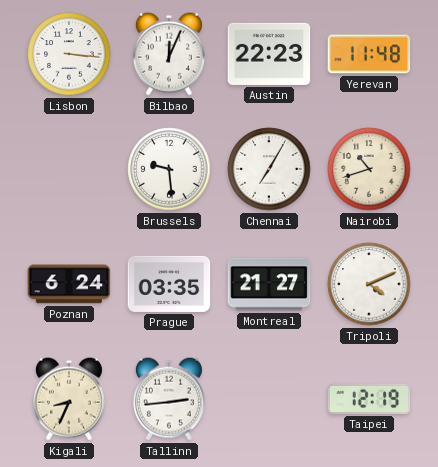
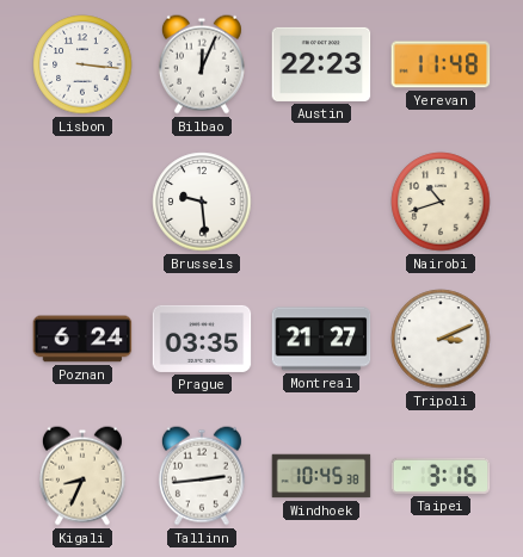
Chennai: 7:05 -> none (269, 169)
Tripoli: 4:11 -> 3:11 (441, 339)
Windhoek: none -> 10:45 (321, 476)
Taipei: 12:19 -> 3:16 (441, 476)
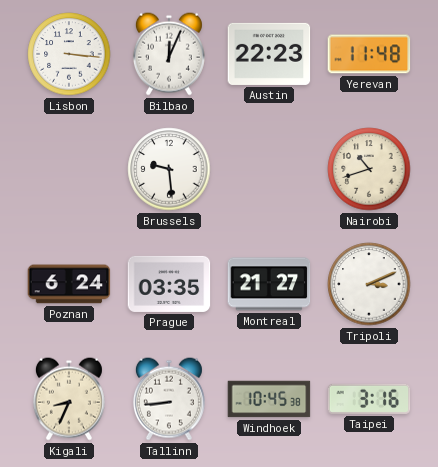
Tallinn: 2:44 -> 8:44 (169, 399)
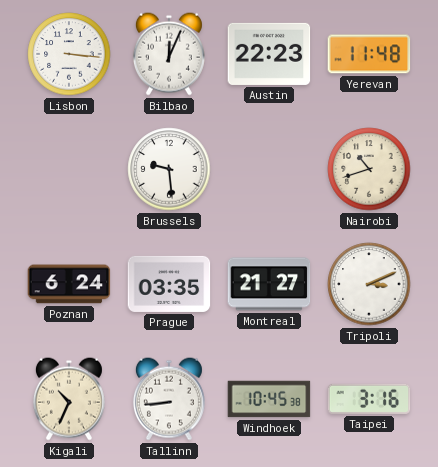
Kigali: 8:34 -> 10:34 (69, 399)
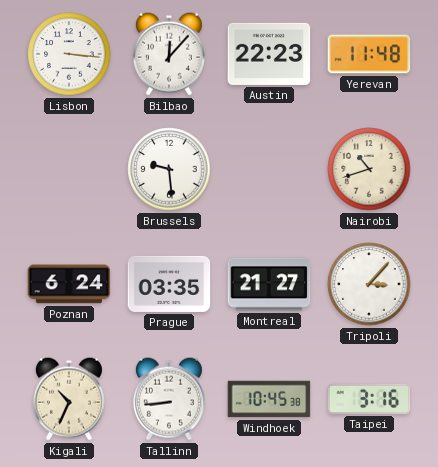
Bilbao: 12:04 -> 12:07 (169, 54)
Tripoli: 3:11 -> 3:07 (369, 284)
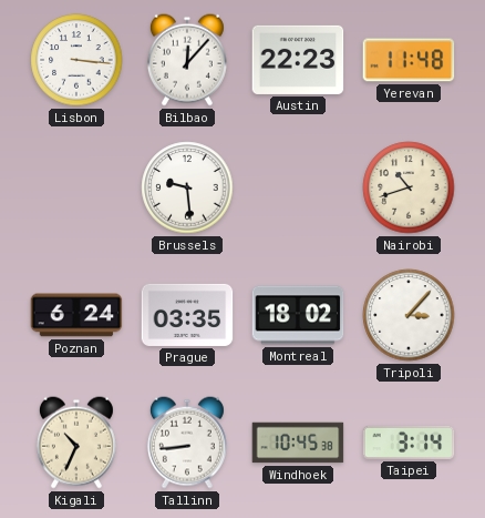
Montreal: 21:27 -> 18:02 (298, 315)
Taipei: 3:16 -> 3:14 (409, 443)
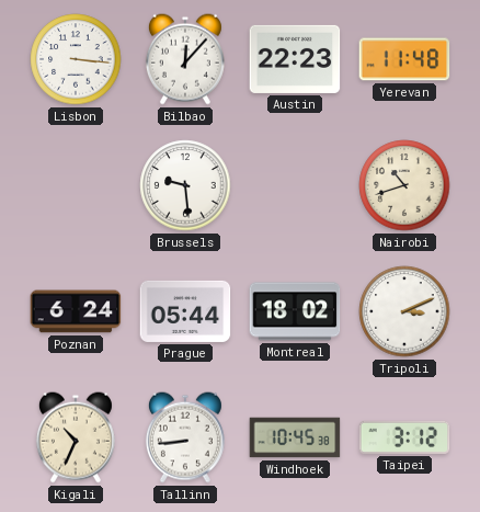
Prague: 03:35 -> 05:44 (185, 311)
Tripoli: 3:07 -> 3:11 (404, 311)
Taipei: 3:14 -> 3:12 (404, 437)
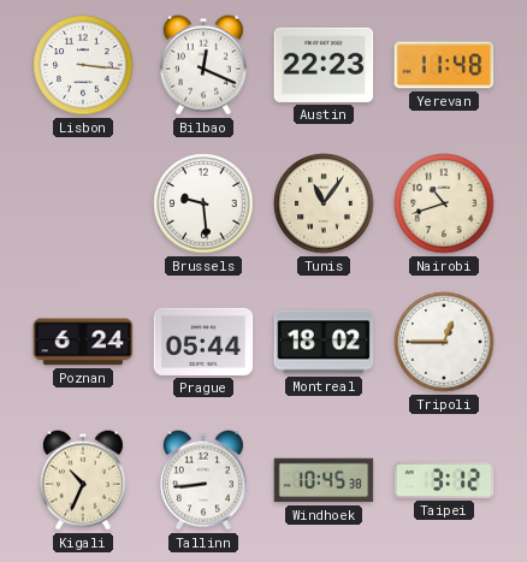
Bilbao: 12:07 -> 12:19 (203, 65)
Tunis: none -> 11:06 (324, 203)
Tripoli: 3:11 -> 12:45 (444, 342)
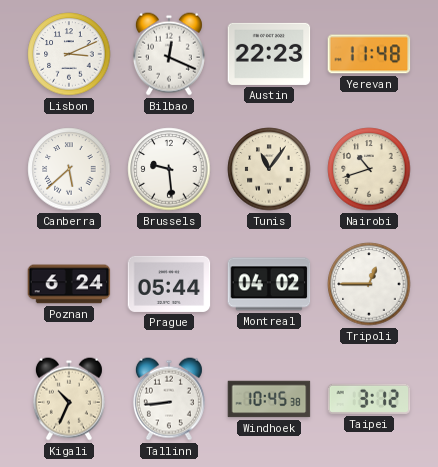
Lisbon: 3:16 -> 3:11 (69, 54)
Canberra: none -> 5:38 (69, 169)
Montreal: 18:02 -> 04:02 (269, 284)
